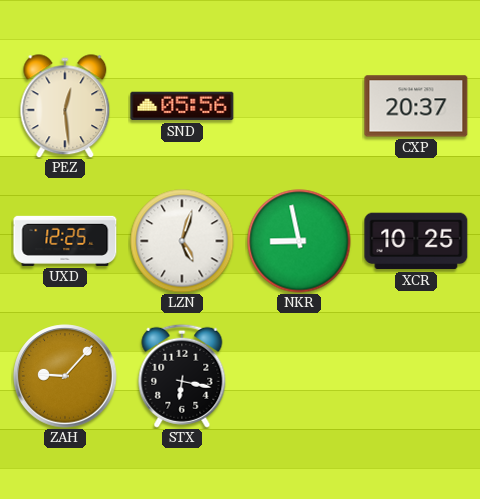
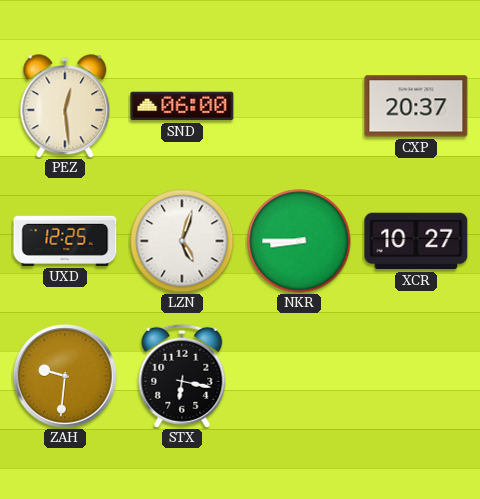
SND: 05:56 -> 06:00 (182, 106)
NKR: 8:58 -> 8:45 (299, 241)
XCR: 10:25 -> 10:27 (416, 241)
ZAH: 9:07 -> 9:31 (65, 376)
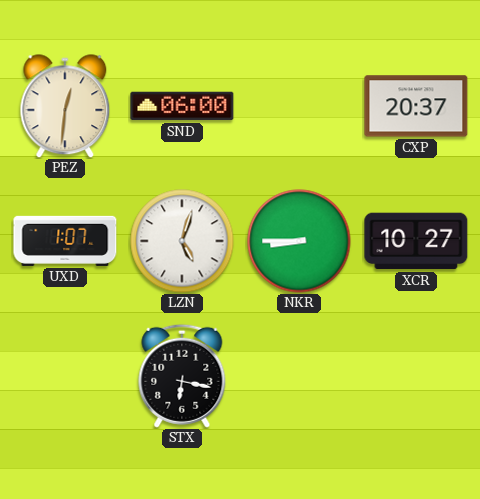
PEZ: 12:29 -> 12:31 (65, 106)
UXD: 12:25 -> 1:07 (65, 241)
ZAH: 9:31 -> none (65, 376)
